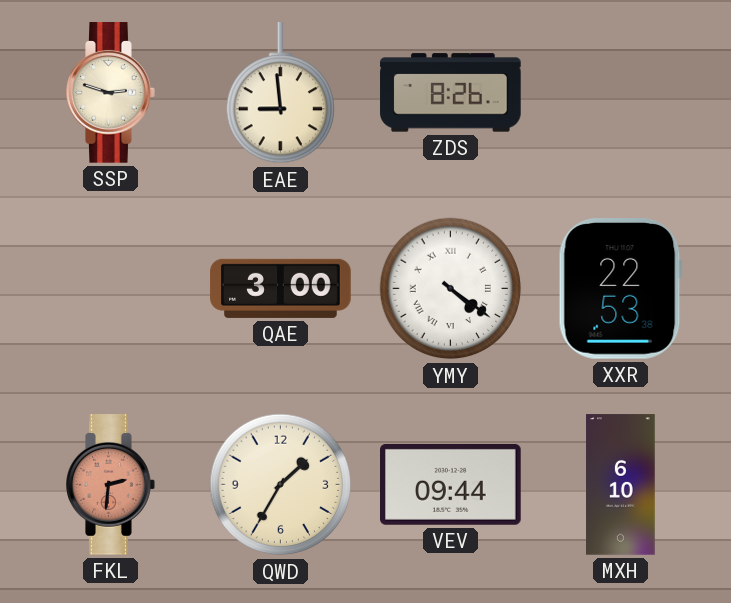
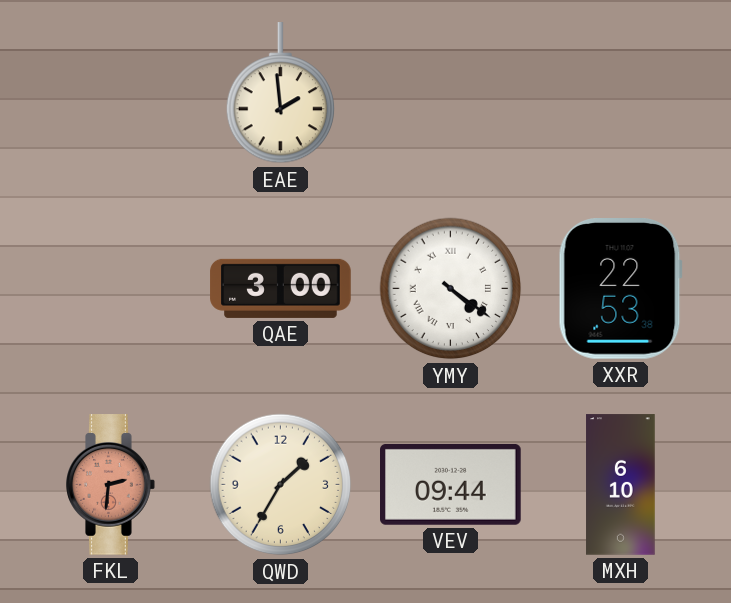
SSP: 2:48 -> none (111, 93)
EAE: 8:59 -> 1:59 (280, 93)
ZDS: 8:26 -> none (451, 93)
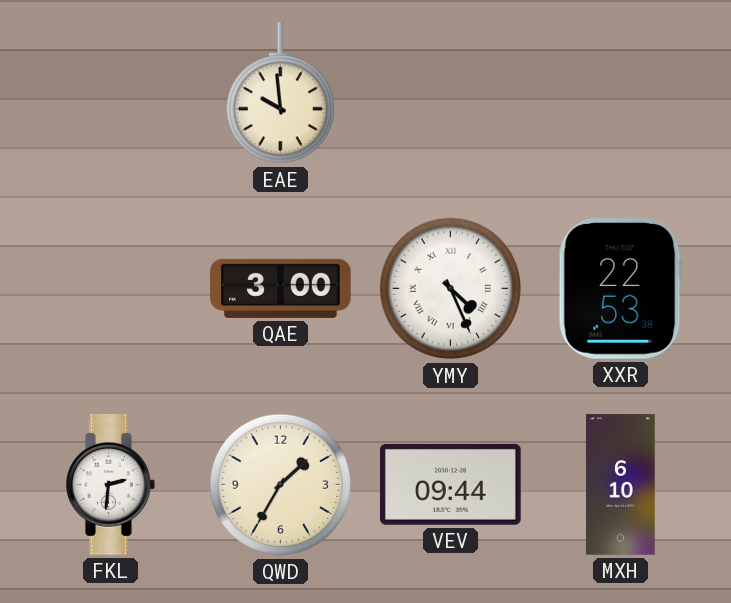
EAE: 1:59 -> 9:59 (280, 93)
YMY: 4:21 -> 4:26 (451, 289)
FKL dial: salmon -> white (111, 485)
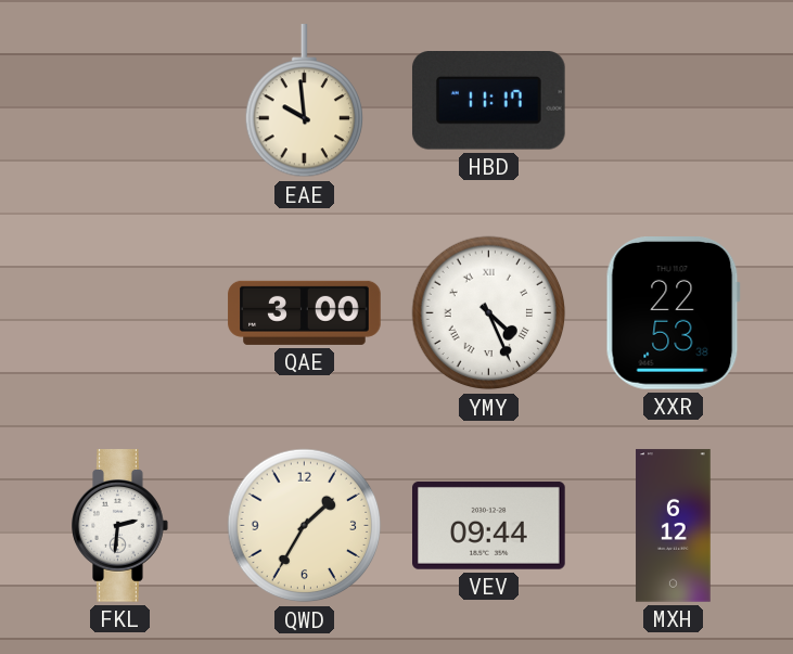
HBD: none -> 11:17 (488, 101)
MXH: 6:10 -> 6:12 (674, 526)
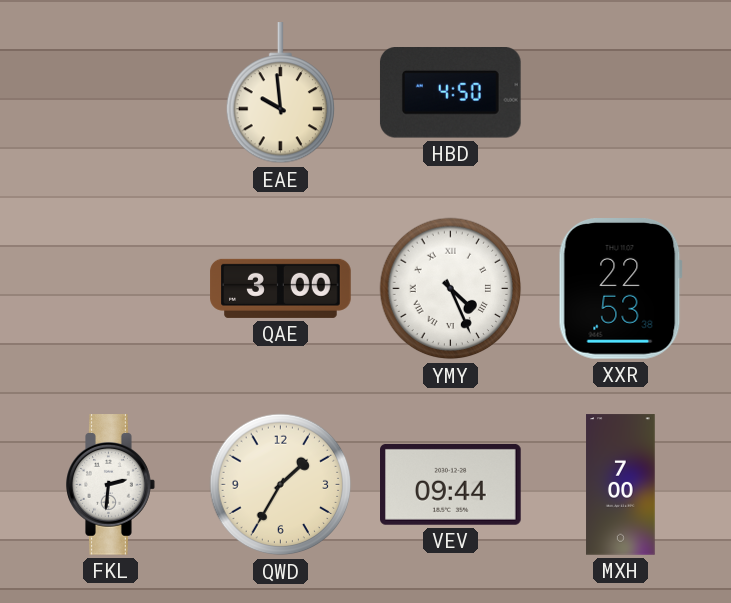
HBD: 11:17 -> 4:50 (450, 93)
MXH: 6:12 -> 7:00 (621, 485)
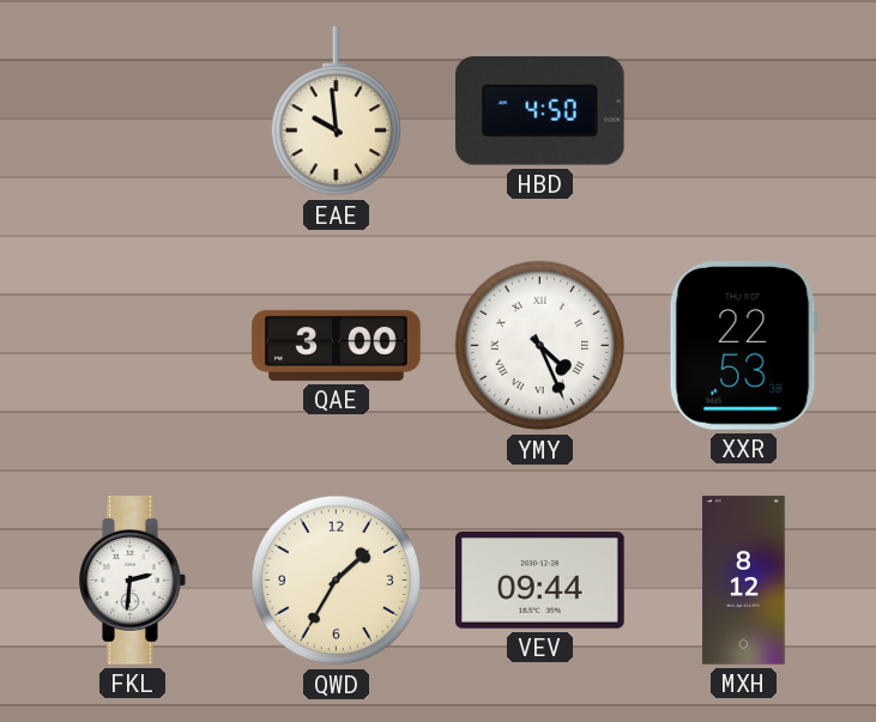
MXH: 7:00 -> 8:12 (744, 581)
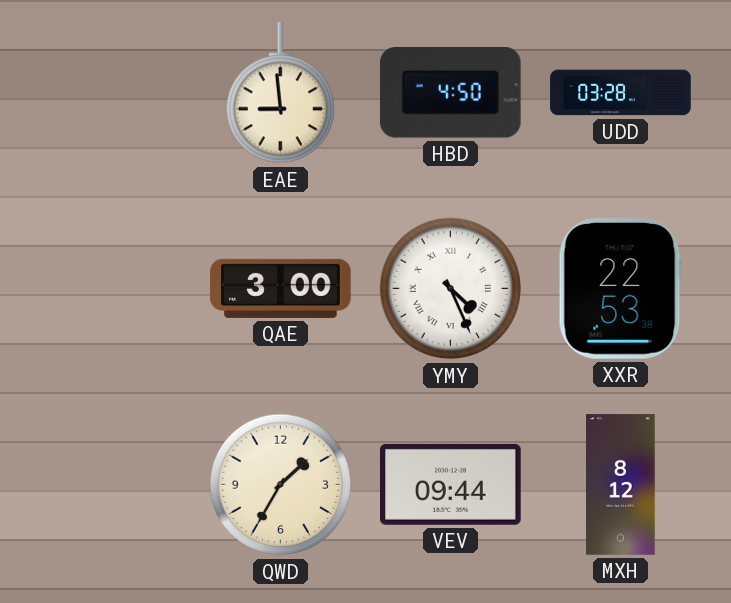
EAE: 9:59 -> 8:59 (280, 93)
UDD: none -> 03:28 (621, 93)
FKL: 2:31 -> none (133, 581)
